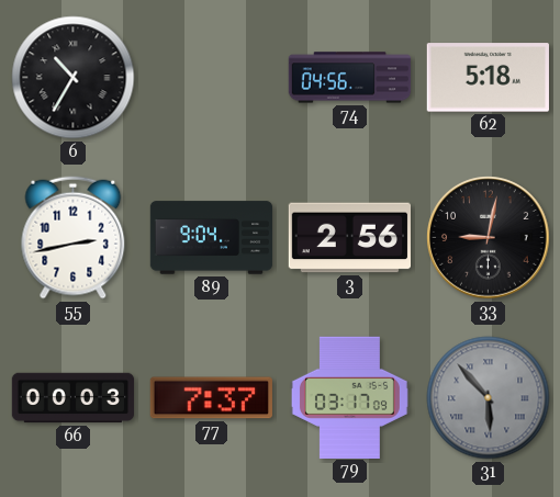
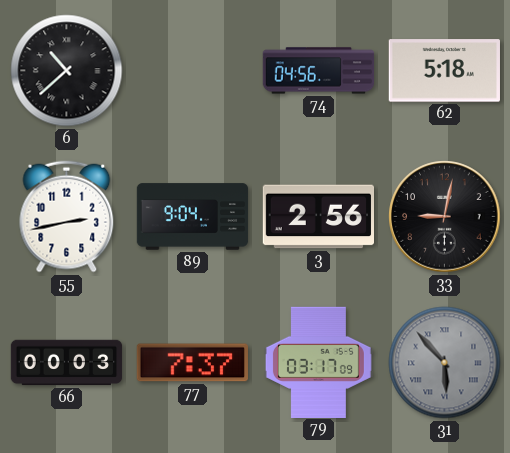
6: 10:35 -> 10:38 (67, 71)
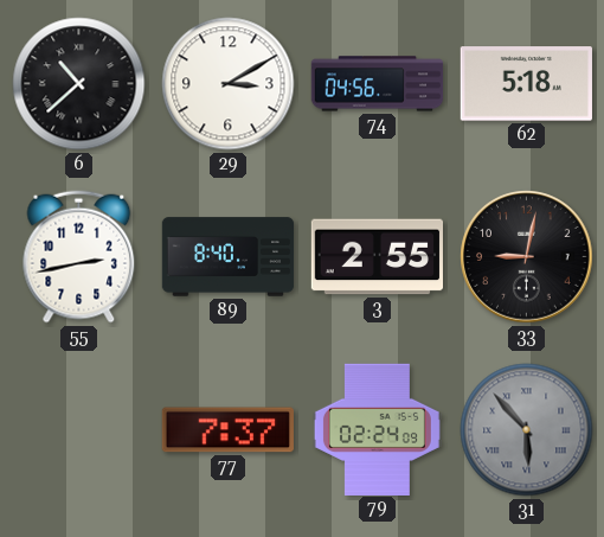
29: none -> 3:10 (229, 84)
89: 9:04 -> 8:40 (229, 257)
3: 2:56 -> 2:55 (377, 257)
66: 00:03 -> none (67, 363)
79: 03:17 -> 02:24 (377, 429)
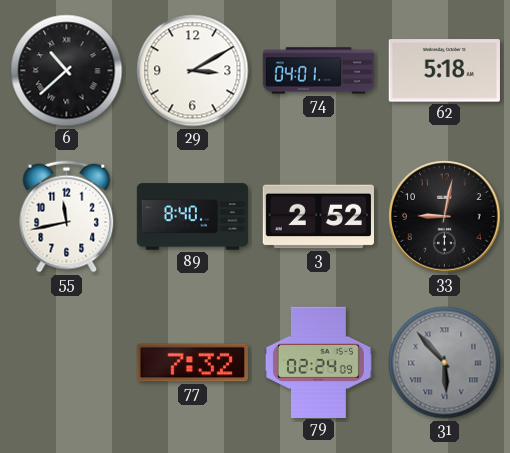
74: 04:56 -> 04:01 (319, 71)
55: 2:43 -> 11:43 (67, 217)
3: 2:55 -> 2:52 (318, 217)
77: 7:37 -> 7:32 (192, 363)
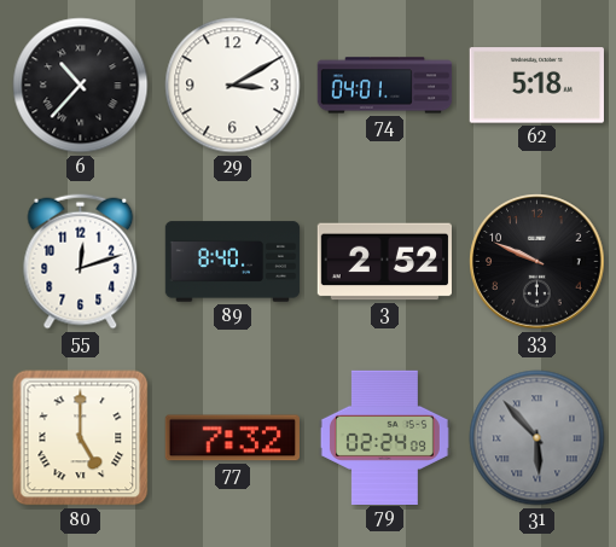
6: 10:38 -> 10:37 (81, 86)
55: 11:43 -> 12:12 (81, 262)
33: 9:02 -> 9:49 (537, 262)
80: none -> 5:00 (81, 438)
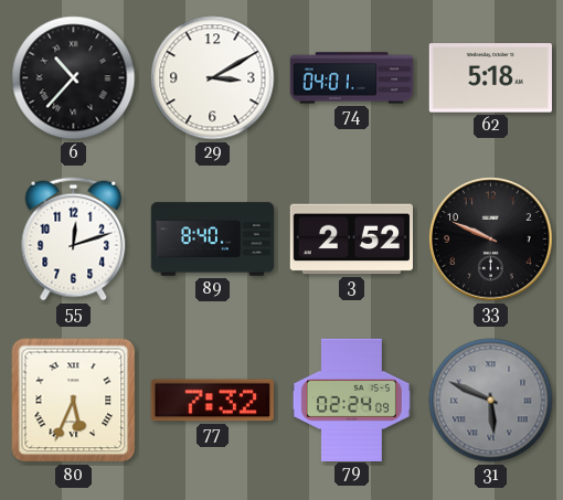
80: 5:00 -> 5:34 (74, 401)
31: 5:53 -> 5:49 (491, 401)
